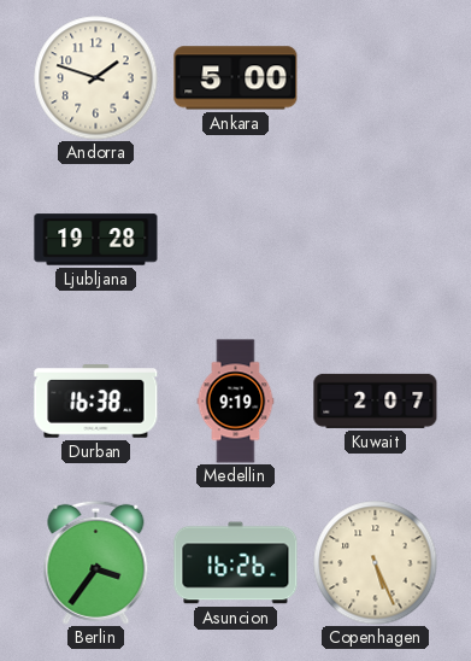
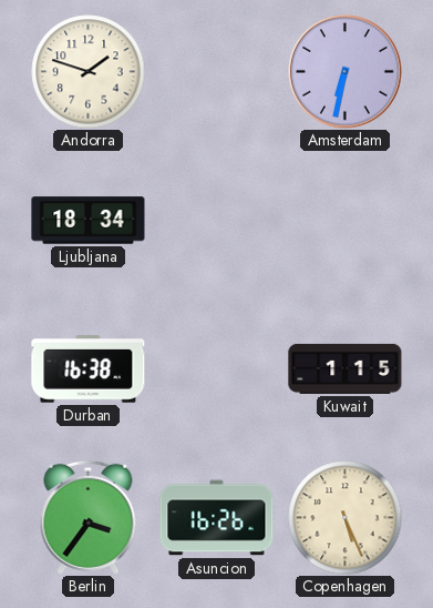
Ankara: 5:00 -> none (236, 78)
Amsterdam: none -> 6:32 (346, 72)
Ljubljana: 19:28 -> 18:34 (89, 221)
Medellin: 9:19 -> none (236, 402)
Kuwait: 2:07 -> 1:15 (346, 368)
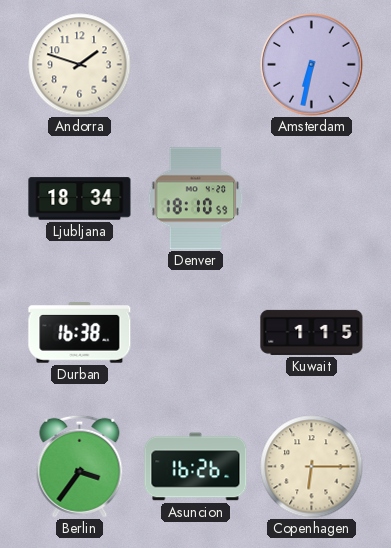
Denver: none -> 18:10 (196, 199)
Copenhagen: 5:26 -> 6:15 (312, 467)
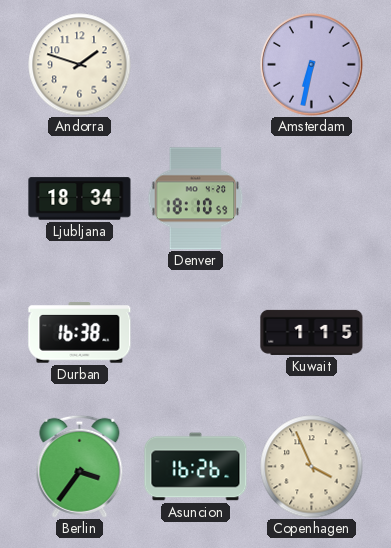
Copenhagen: 6:15 -> 3:56 (312, 467)
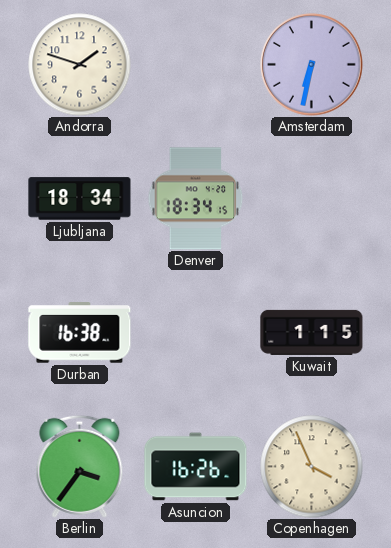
Denver: 18:10 -> 18:34 (196, 199)
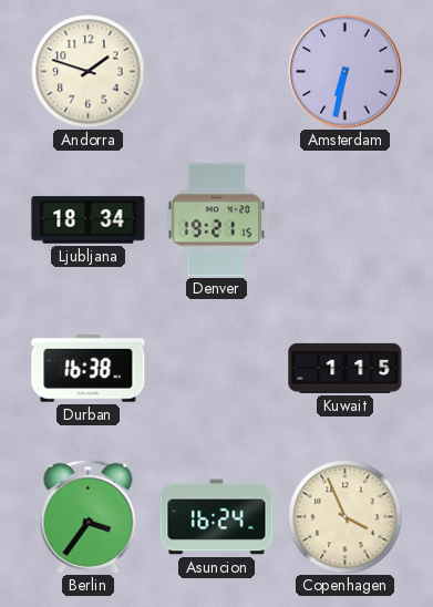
Denver: 18:34 -> 19:21 (217, 220)
Asuncion: 16:26 -> 16:24 (217, 517)
